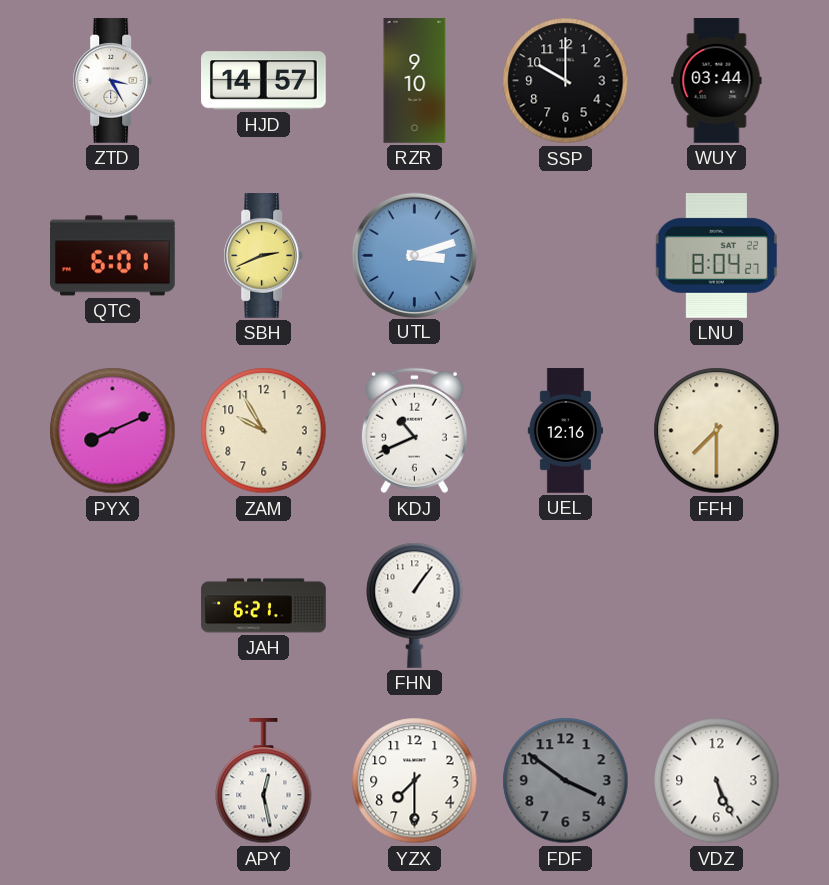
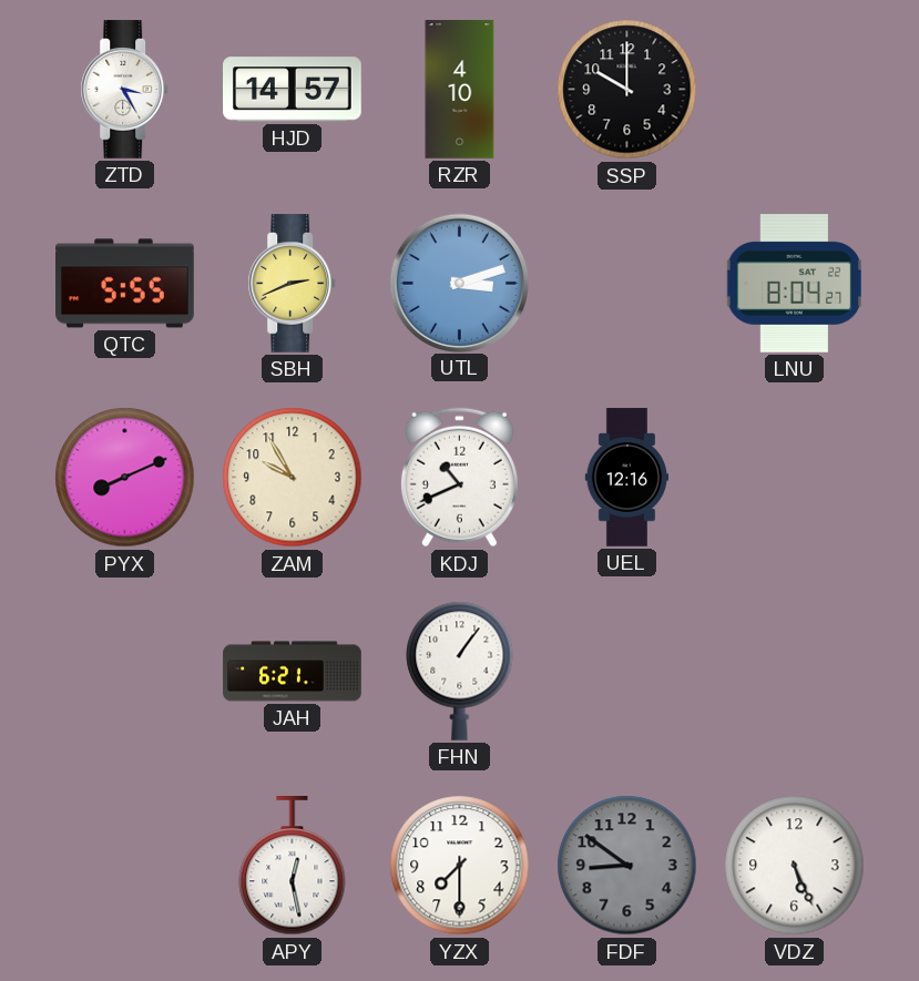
RZR: 9:10 -> 4:10 (460, 90)
WUY: 03:44 -> none (717, 81)
QTC: 6:01 -> 5:55 (125, 284)
FFH: 7:30 -> none (717, 431)
FDF: 3:51 -> 8:51 (627, 866)
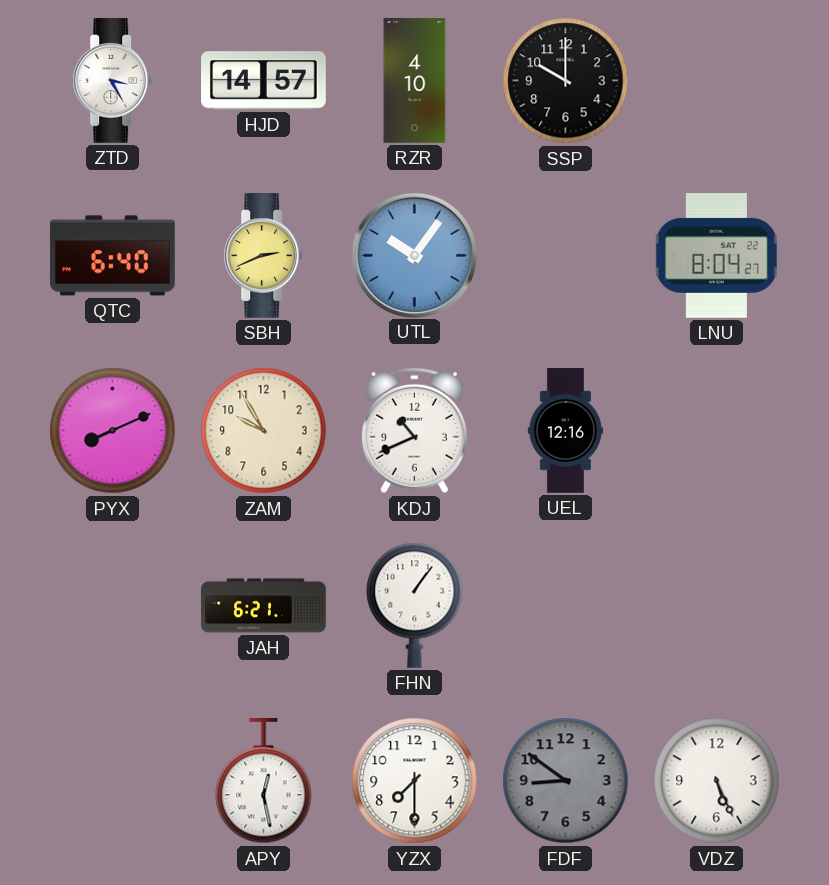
QTC: 5:55 -> 6:40 (113, 256)
UTL: 3:12 -> 10:06 (414, 255)
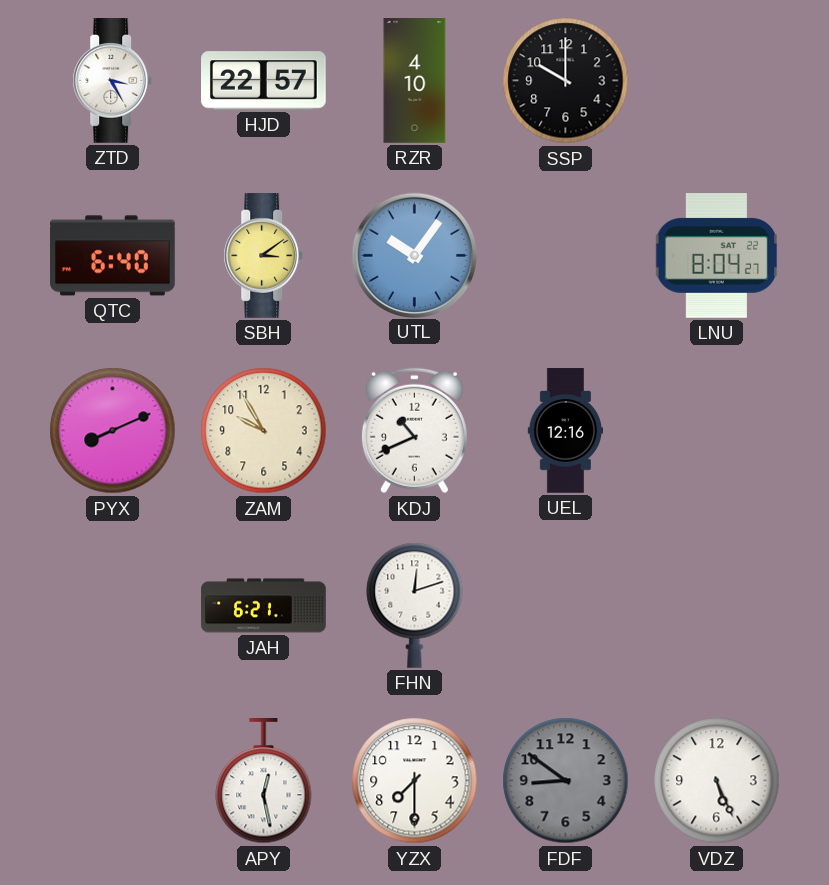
HJD: 14:57 -> 22:57 (264, 81)
SBH: 2:41 -> 3:09 (264, 256)
FHN: 1:06 -> 12:12 (415, 605)
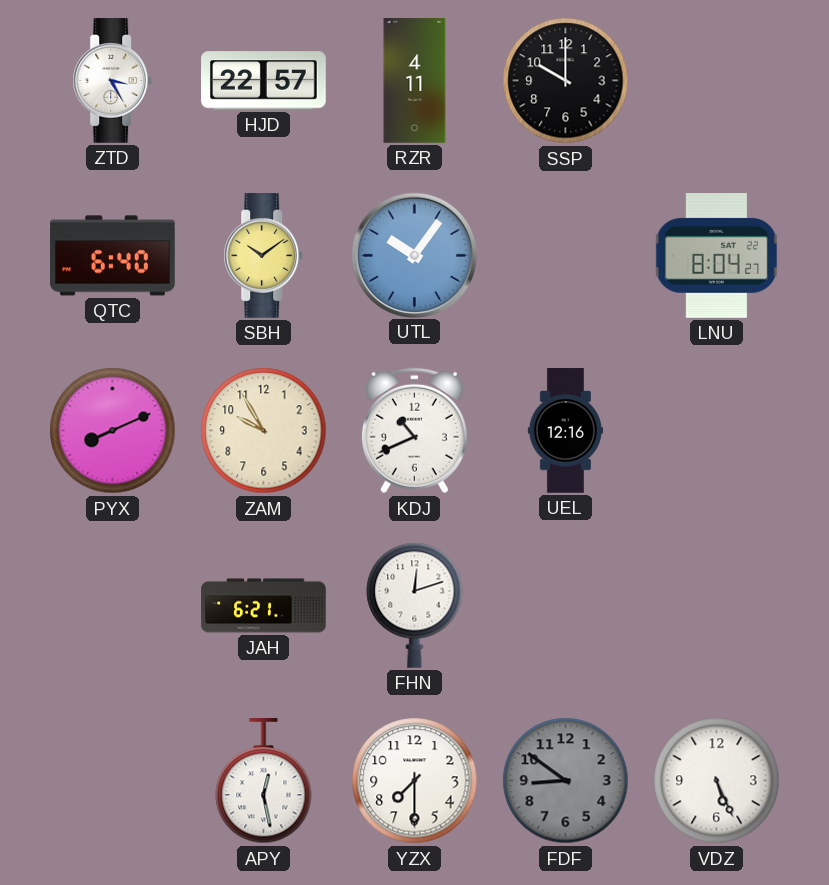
RZR: 4:10 -> 4:11 (415, 81)
SBH: 3:09 -> 10:09 (264, 256)
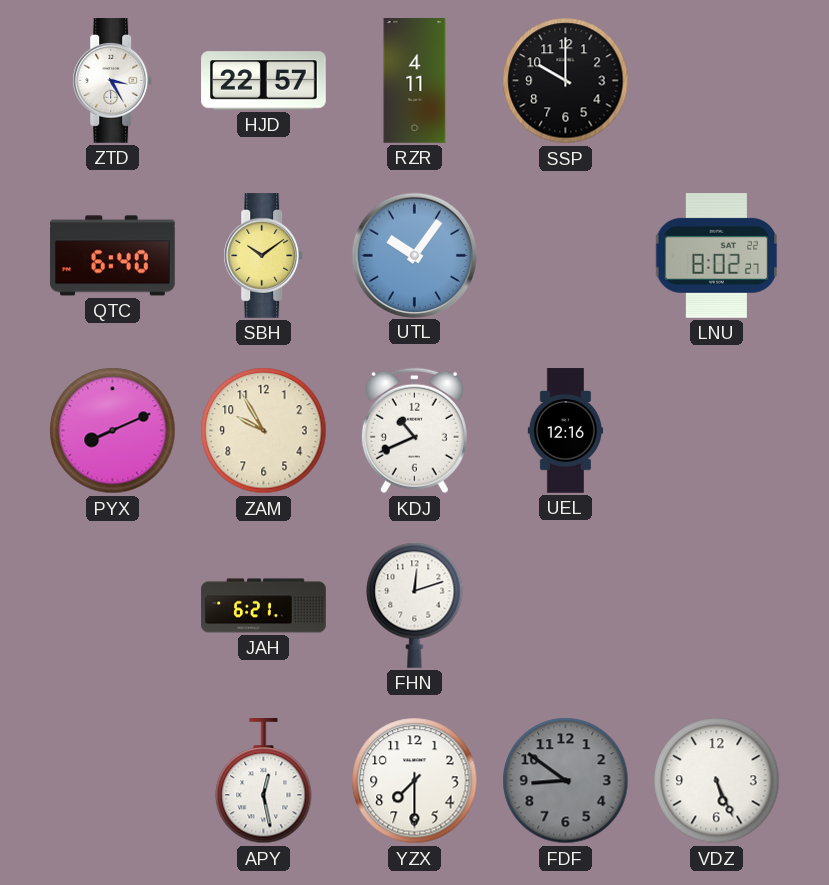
LNU: 8:04 -> 8:02 (716, 256)
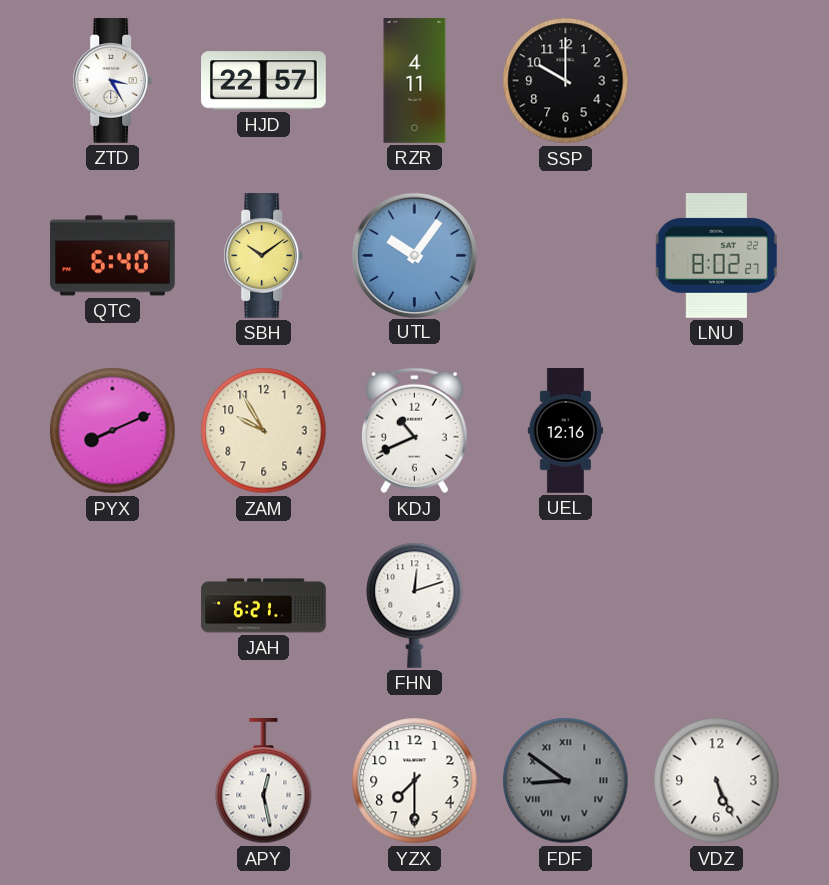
FDF numerals: Arabic -> Roman (566, 781)
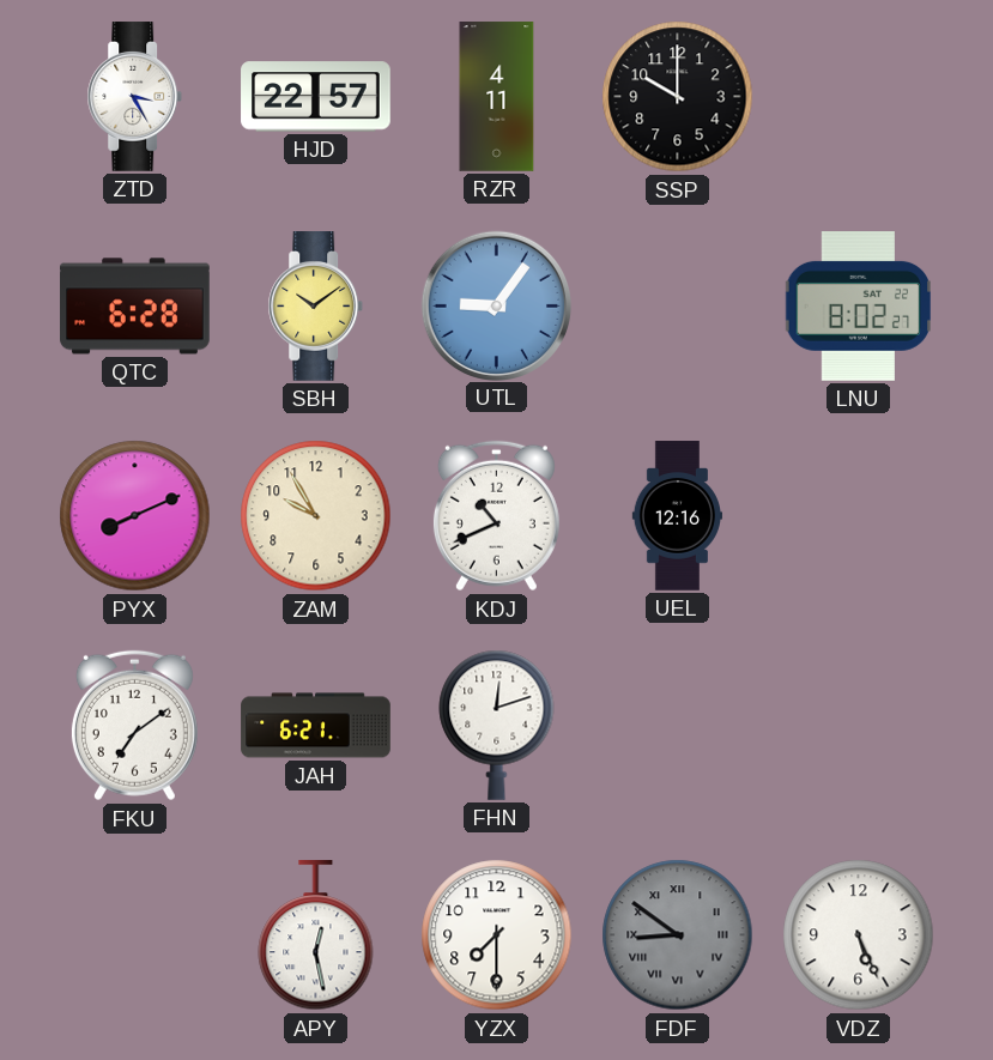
QTC: 6:40 -> 6:28 (135, 307)
UTL: 10:06 -> 9:06 (496, 305)
FKU: none -> 7:09 (134, 726)
